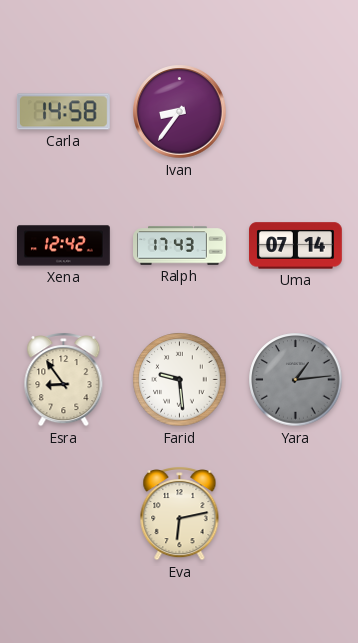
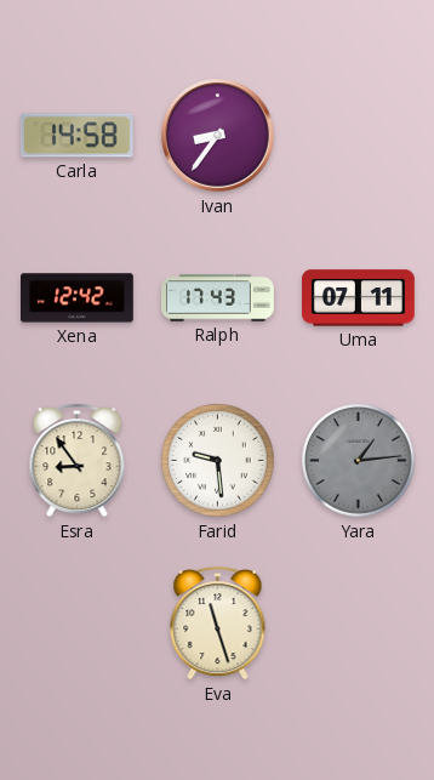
Uma: 07:14 -> 07:11 (359, 298)
Eva: 6:13 -> 11:27 (218, 622)
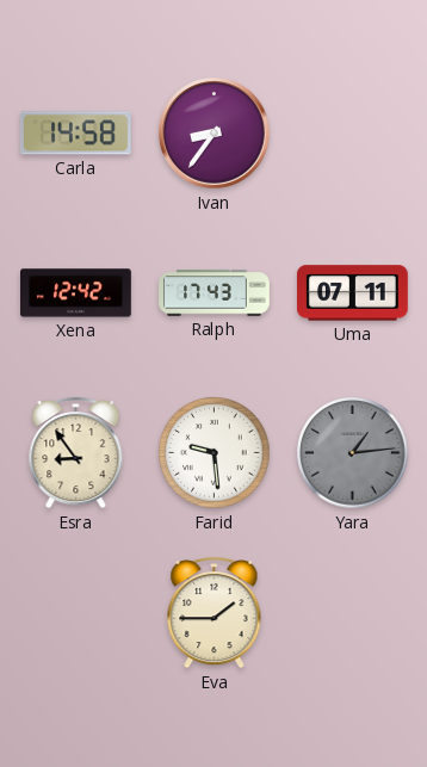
Eva: 11:27 -> 1:45 (215, 612)
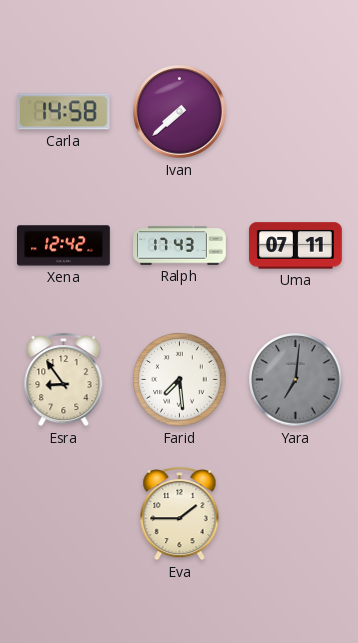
Ivan: 8:36 -> 7:38 (180, 112)
Farid: 9:29 -> 7:29 (180, 380)
Yara: 1:14 -> 7:01 (296, 380)
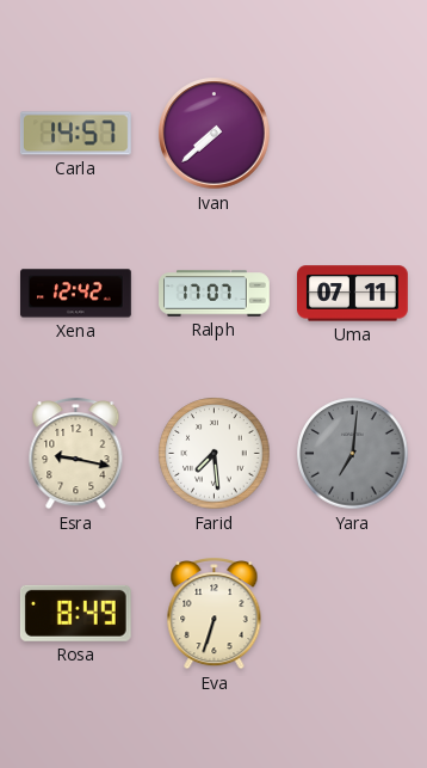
Carla: 14:58 -> 14:57 (75, 134)
Ralph: 17:43 -> 17:07 (215, 294)
Esra: 8:54 -> 9:17 (76, 453)
Rosa: none -> 8:49 (75, 613)
Eva: 1:45 -> 6:33 (215, 613)
